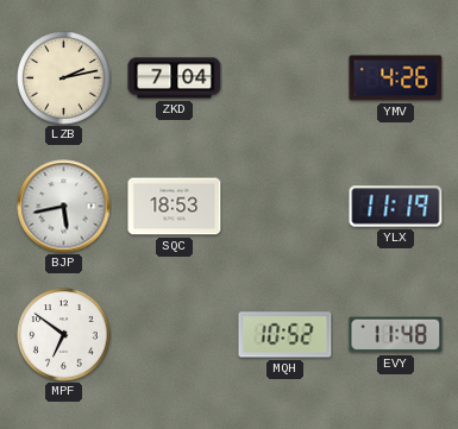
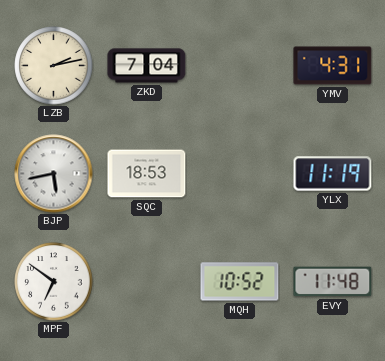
YMV: 4:26 -> 4:31 (333, 66)
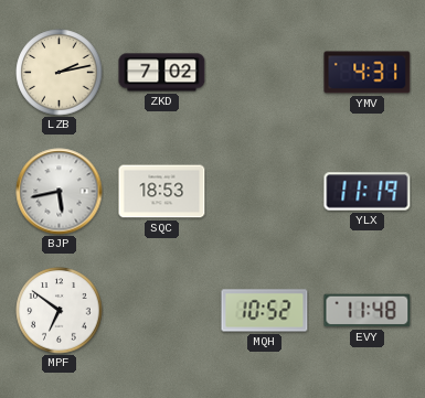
ZKD: 7:04 -> 7:02 (162, 73)
